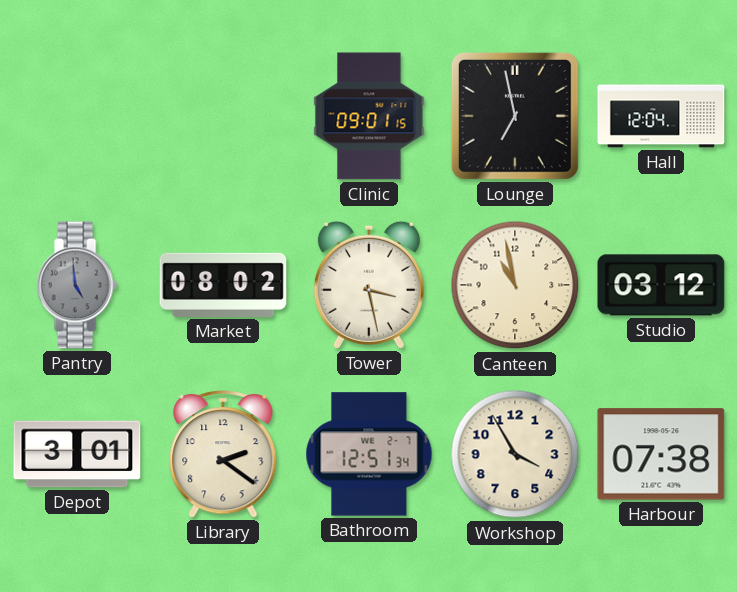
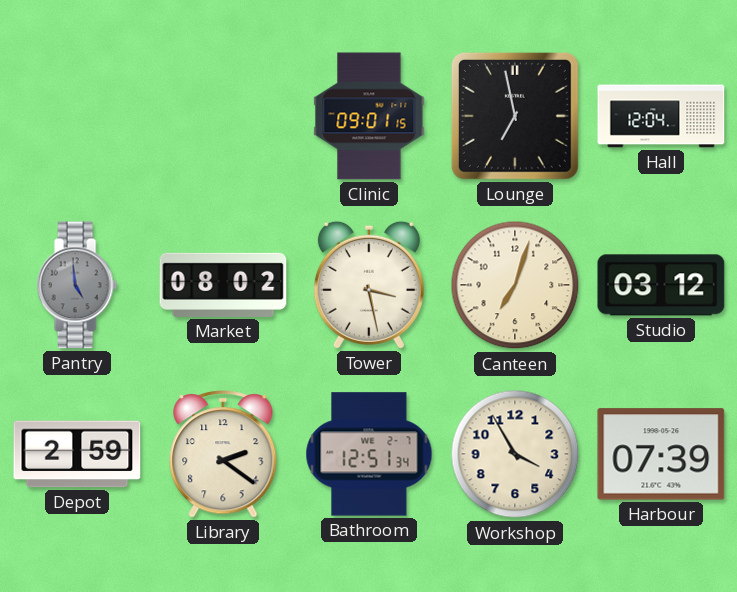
Canteen: 10:58 -> 7:03 (515, 285)
Depot: 3:01 -> 2:59 (77, 454)
Harbour: 07:38 -> 07:39 (661, 454)
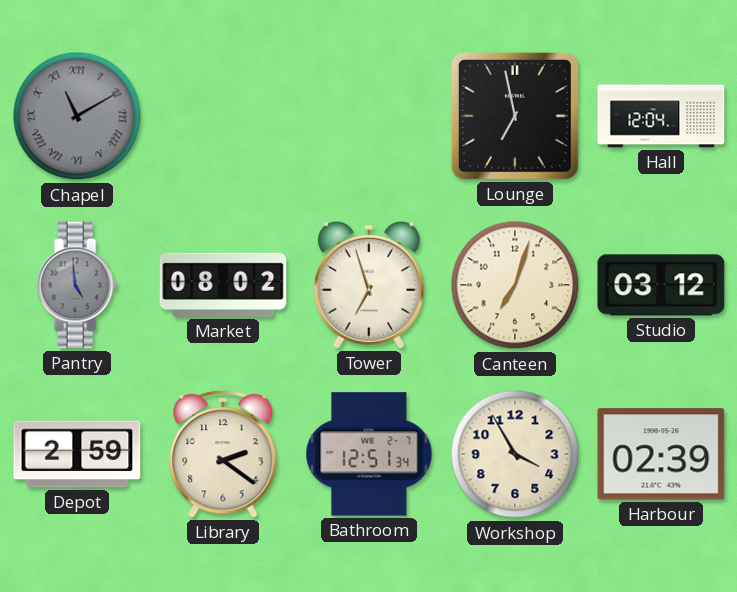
Chapel: none -> 11:10 (77, 116)
Clinic: 09:01 -> none (369, 116)
Tower: 3:28 -> 6:57 (369, 285)
Harbour: 07:39 -> 02:39 (661, 454)
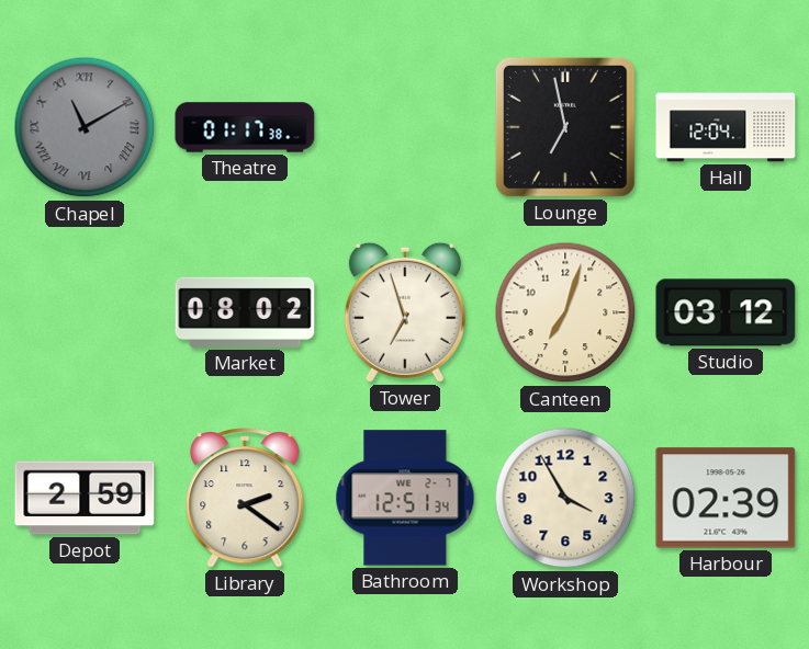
Theatre: none -> 01:17 (245, 127)
Pantry: 4:59 -> none (77, 285)
